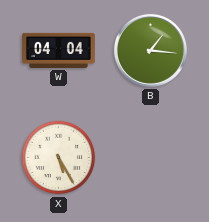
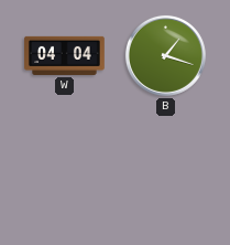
B: 1:16 -> 1:18 (165, 55)
X: 5:25 -> none (59, 158)
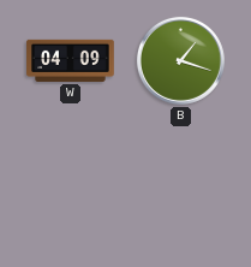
W: 04:04 -> 04:09 (71, 60)
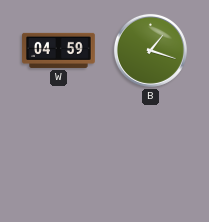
W: 04:09 -> 04:59 (59, 50)
